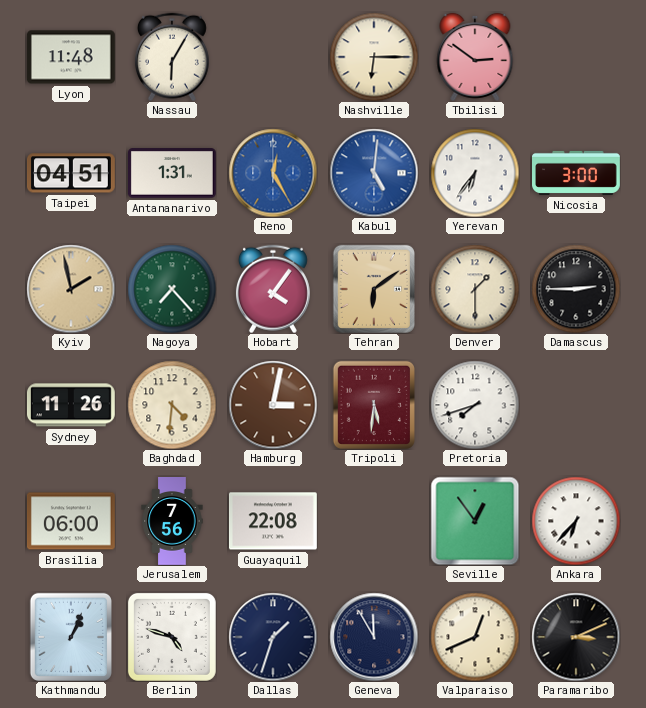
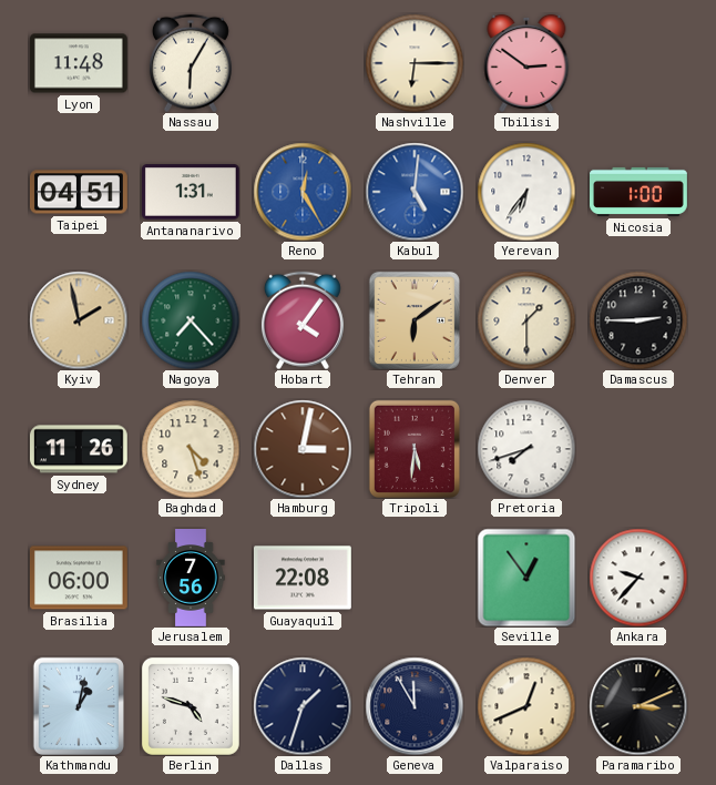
Nicosia: 3:00 -> 1:00 (640, 192)
Baghdad: 4:31 -> 4:27 (191, 449)
Ankara: 6:37 -> 9:37 (638, 578)
Kathmandu: 1:04 -> 1:02 (79, 706)
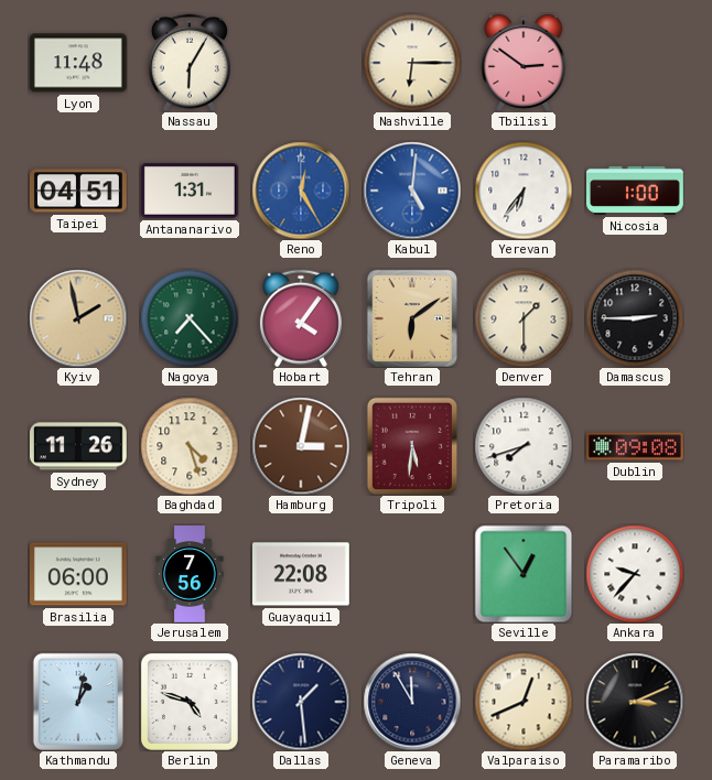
Dublin: none -> 09:08 (635, 446)
Dallas: 1:33 -> 1:29 (301, 702)
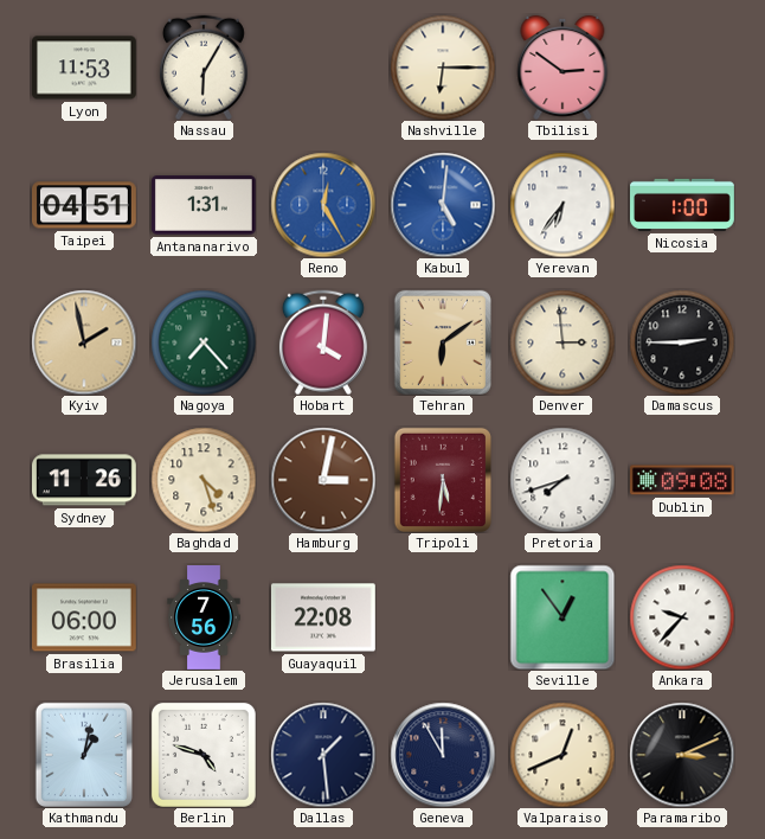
Lyon: 11:48 -> 11:53 (84, 68)
Hobart: 4:06 -> 4:01 (323, 342)
Denver: 1:30 -> 2:59 (562, 342)
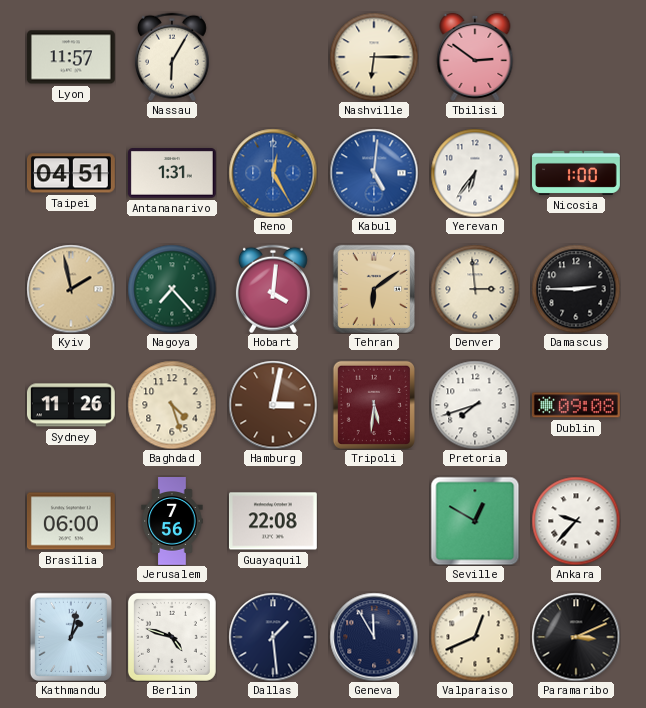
Lyon: 11:53 -> 11:57 (71, 57)
Seville: 12:54 -> 12:50 (475, 521)
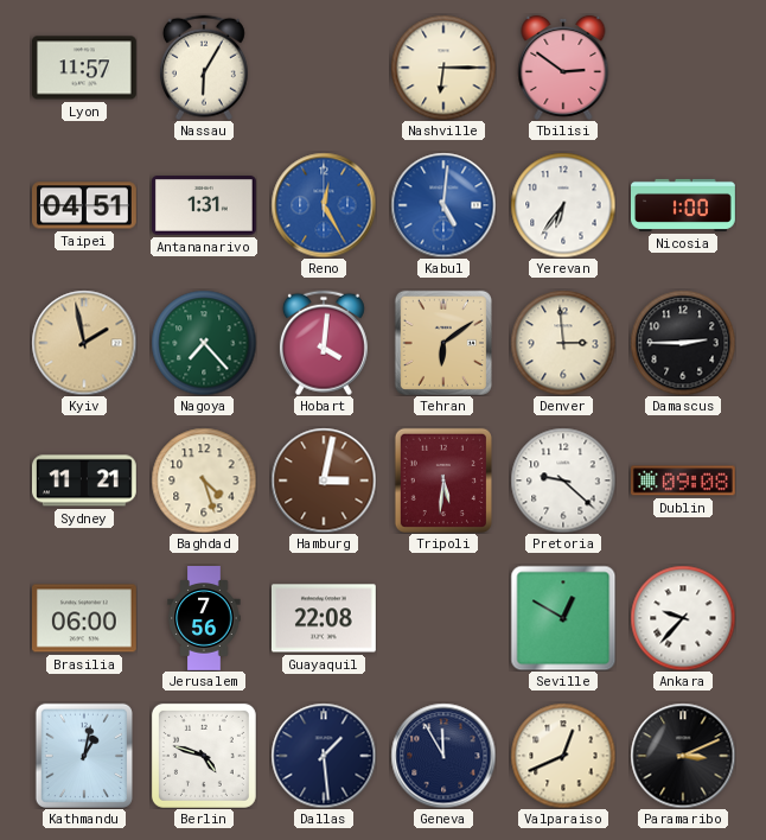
Sydney: 11:26 -> 11:21 (84, 481)
Pretoria: 7:42 -> 9:22 (563, 481)
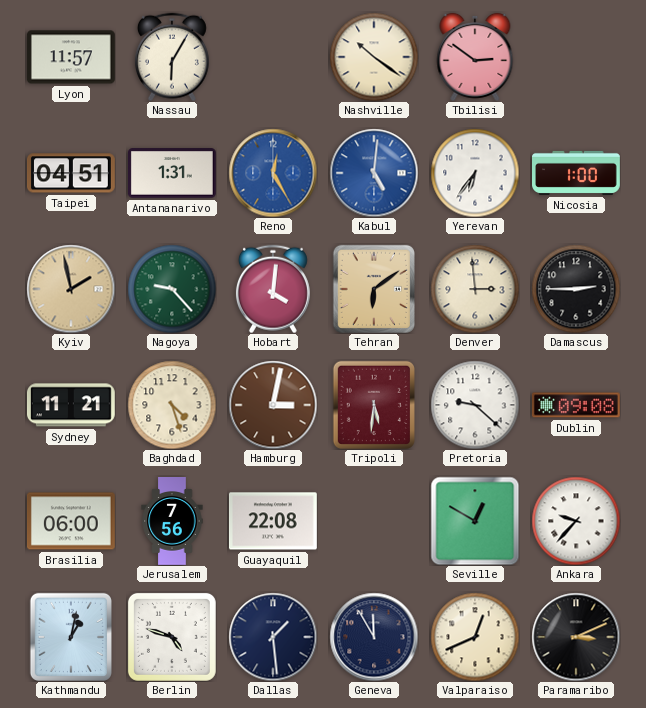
Nashville: 6:15 -> 10:21 (374, 57)
Nagoya: 7:23 -> 9:23 (172, 289)
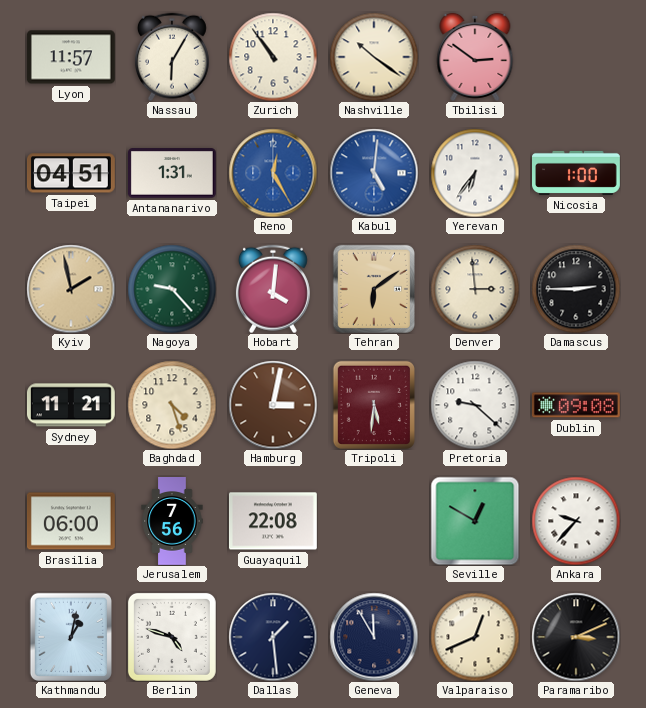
Zurich: none -> 10:54 (273, 57)
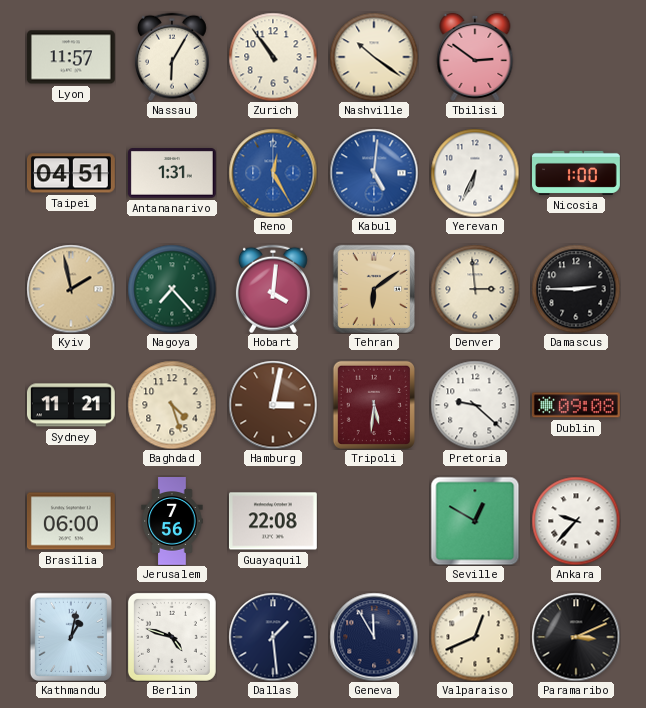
Yerevan: 6:36 -> 6:34 (475, 173)
Nagoya: 9:23 -> 7:23 (172, 289)
